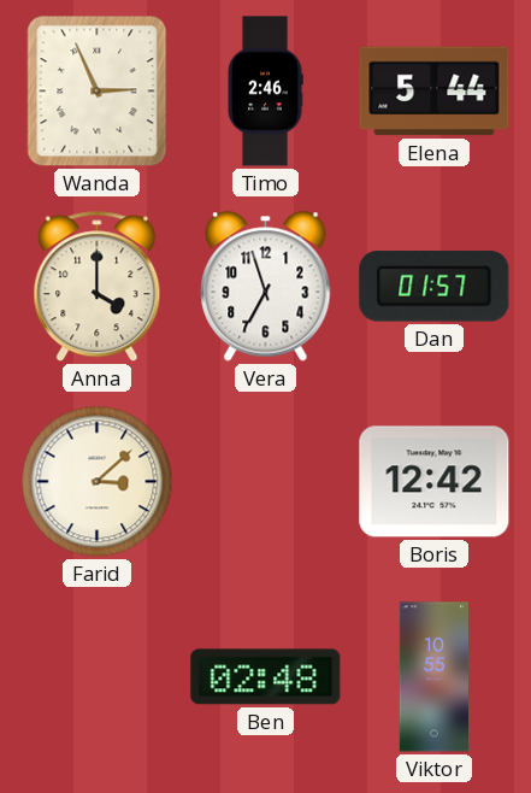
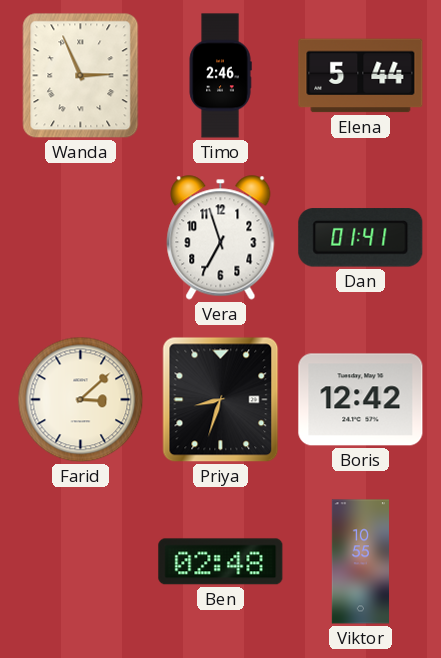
Anna: 4:00 -> none (98, 287)
Dan: 01:57 -> 01:41 (361, 238)
Priya: none -> 8:33 (221, 400)
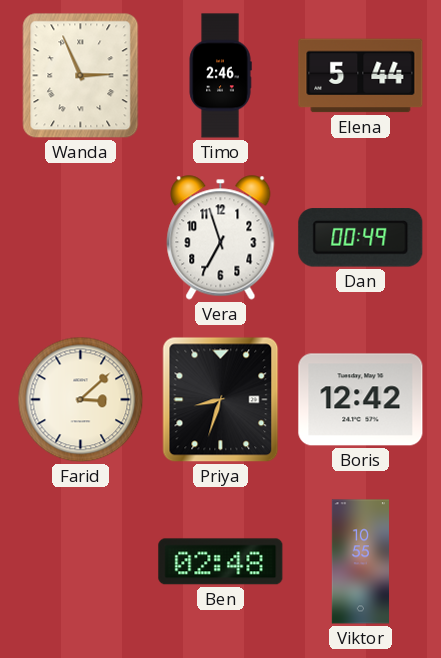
Dan: 01:41 -> 00:49 (361, 238)
